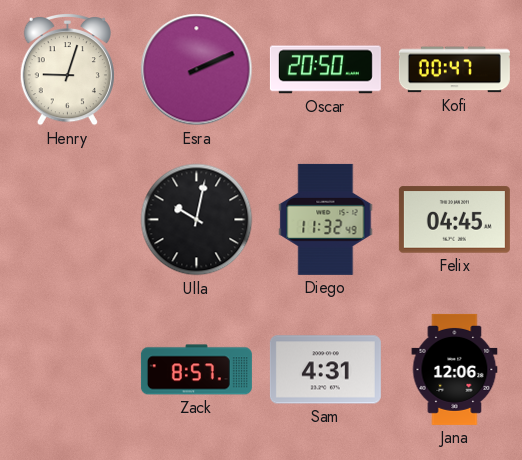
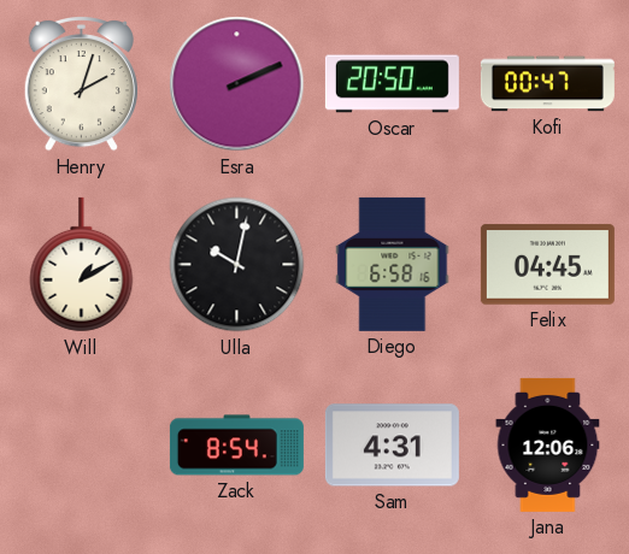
Henry: 9:03 -> 2:03 (81, 84)
Will: none -> 1:10 (82, 265)
Diego: 11:32 -> 6:58 (393, 264)
Zack: 8:57 -> 8:54 (236, 446)
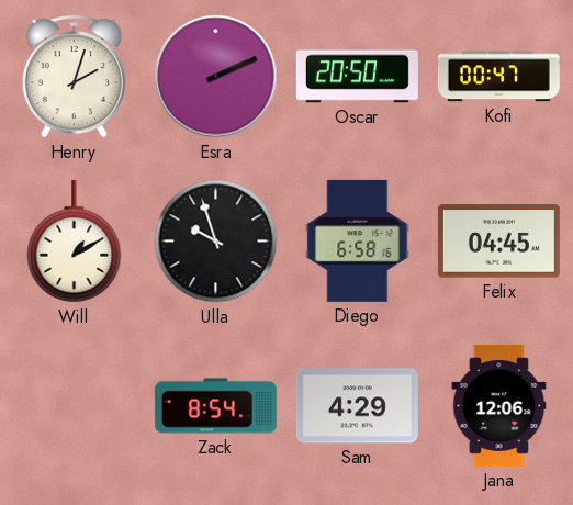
Ulla: 10:02 -> 9:57 (216, 242)
Sam: 4:31 -> 4:29 (357, 406)
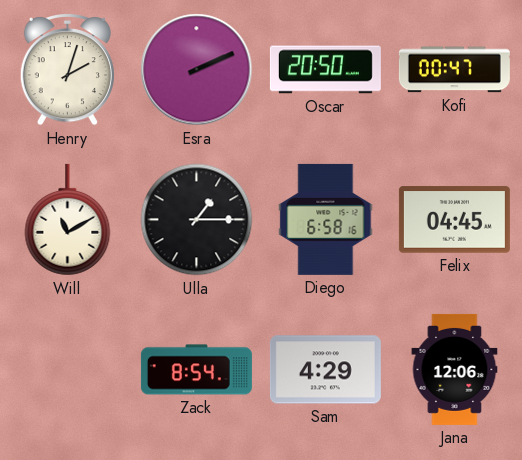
Will: 1:10 -> 11:10 (68, 220)
Ulla: 9:57 -> 1:15 (197, 220)
